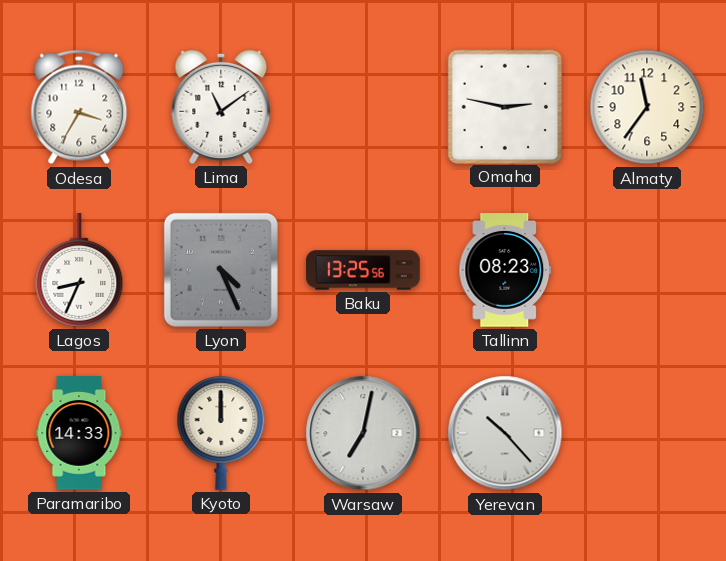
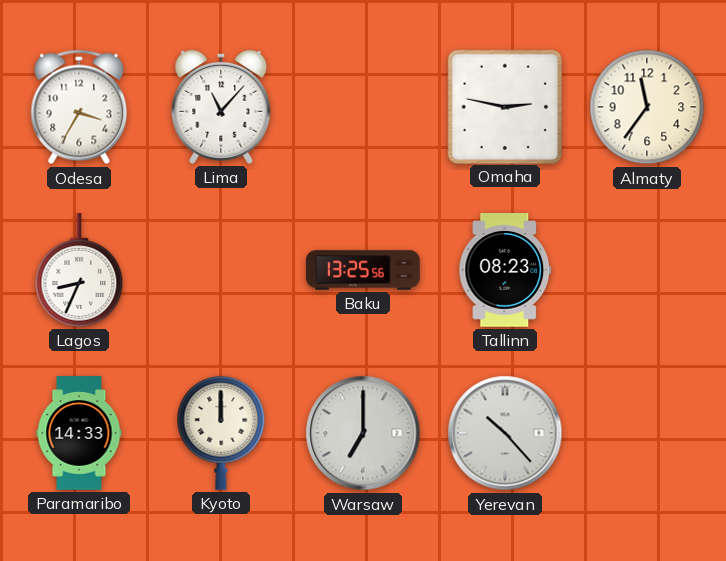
Lima: 11:09 -> 11:07 (221, 107)
Lyon: 4:26 -> none (221, 270)
Warsaw: 7:02 -> 7:00 (363, 433)
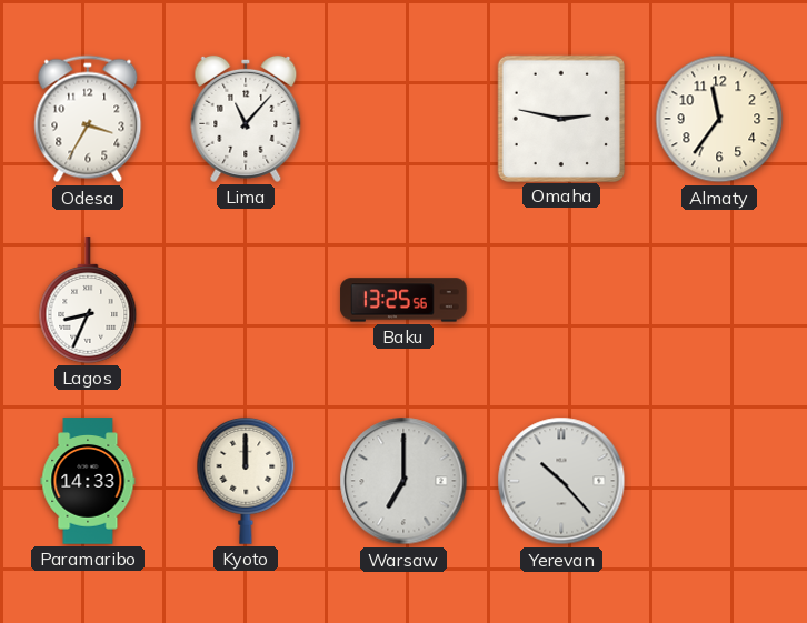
Tallinn: 08:23 -> none (505, 270)
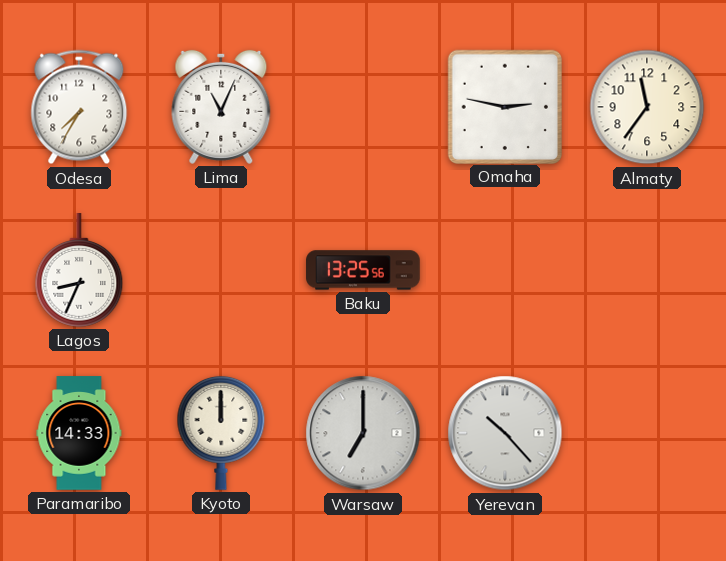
Odesa: 3:35 -> 7:35 (79, 107)
Lima: 11:07 -> 11:04 (221, 107)
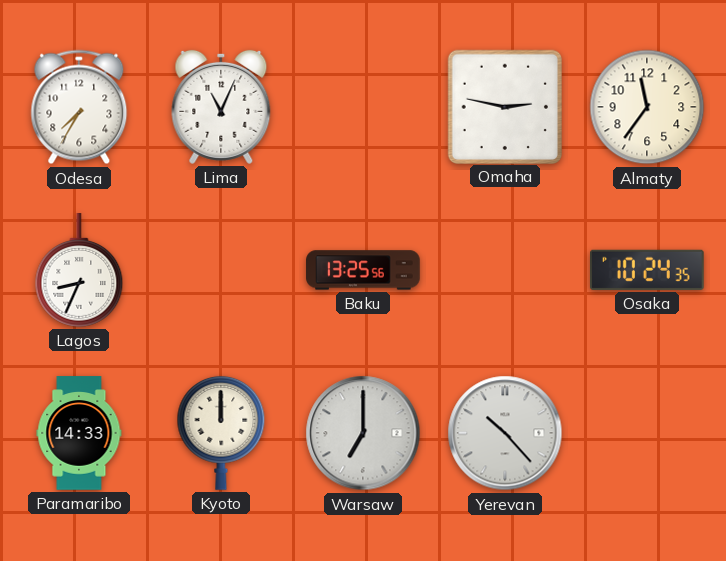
Osaka: none -> 10:24 (648, 270)
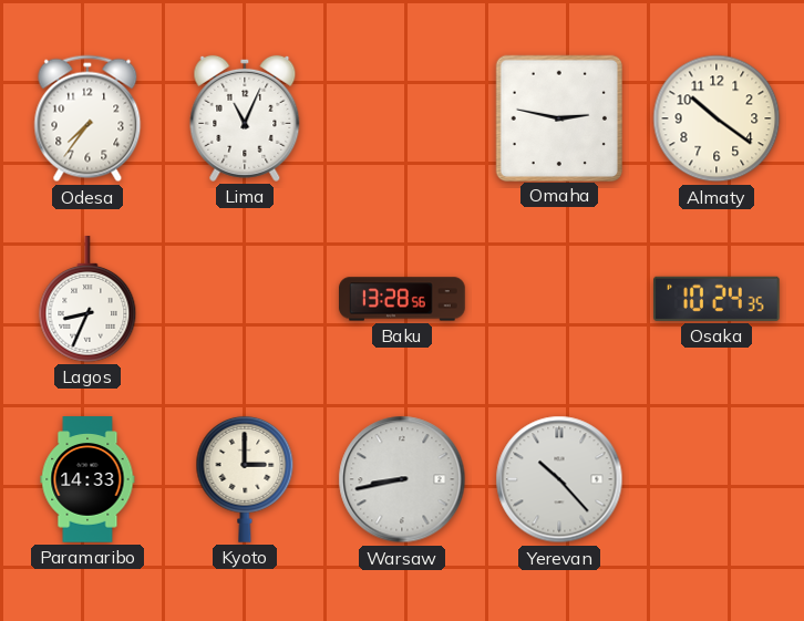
Odesa: 7:35 -> 7:36 (87, 118)
Almaty: 11:36 -> 10:21 (717, 118)
Baku: 13:25 -> 13:28 (402, 299)
Kyoto: 12:00 -> 3:00 (245, 479)
Warsaw: 7:00 -> 8:43 (402, 479)
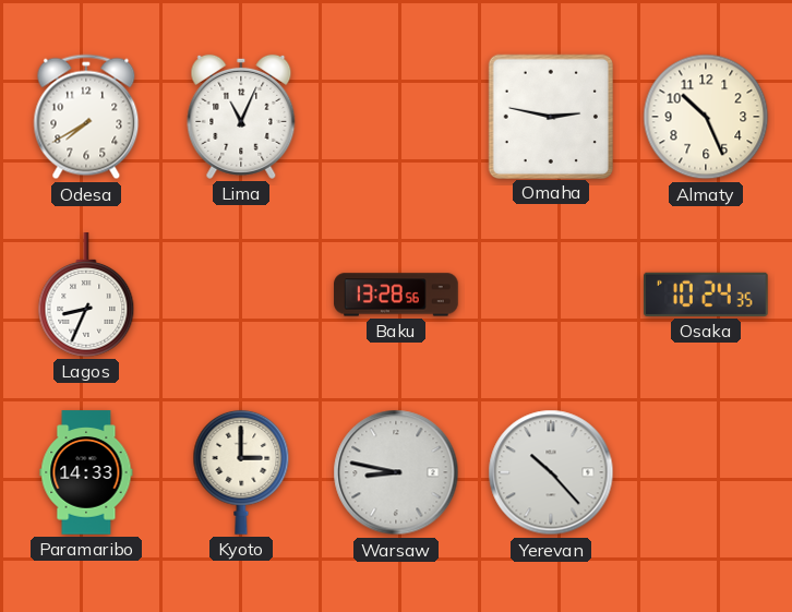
Odesa: 7:36 -> 7:40 (86, 117)
Almaty: 10:21 -> 10:26 (706, 117)
Warsaw: 8:43 -> 8:47 (396, 472)
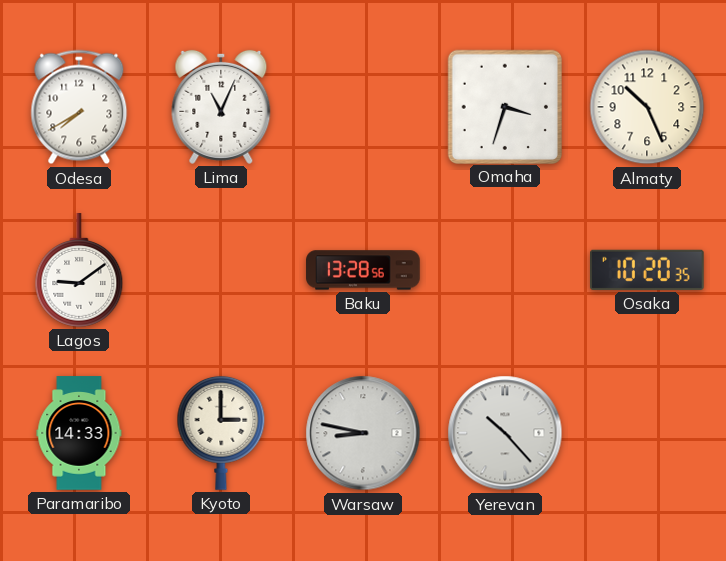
Omaha: 2:47 -> 3:33 (504, 106)
Lagos: 8:34 -> 9:09 (79, 270)
Osaka: 10:24 -> 10:20 (648, 270)
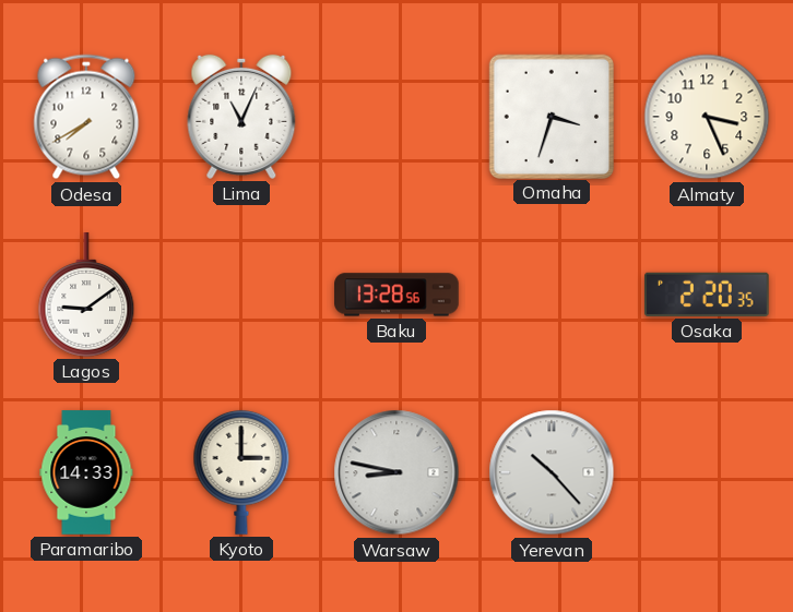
Almaty: 10:26 -> 3:26 (707, 117)
Osaka: 10:20 -> 2:20 (708, 295)
